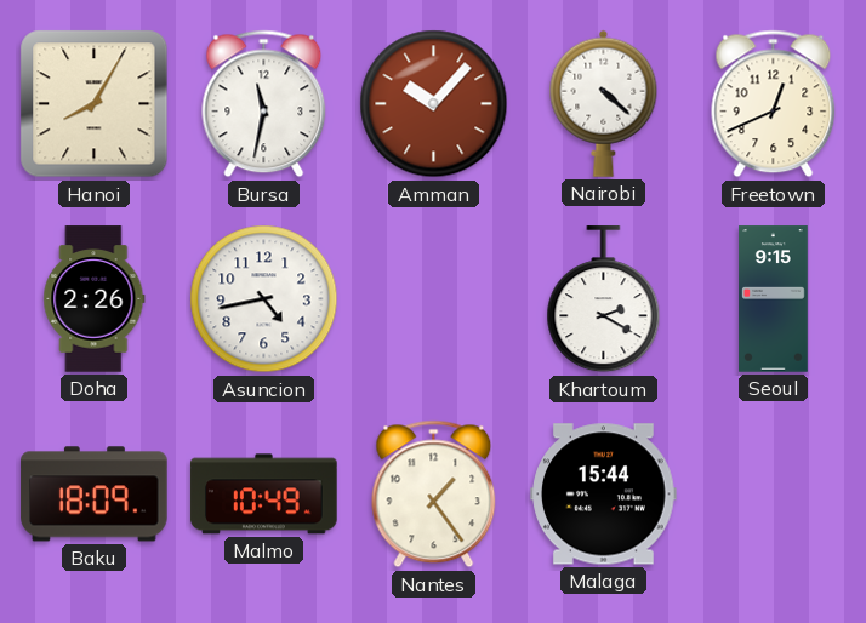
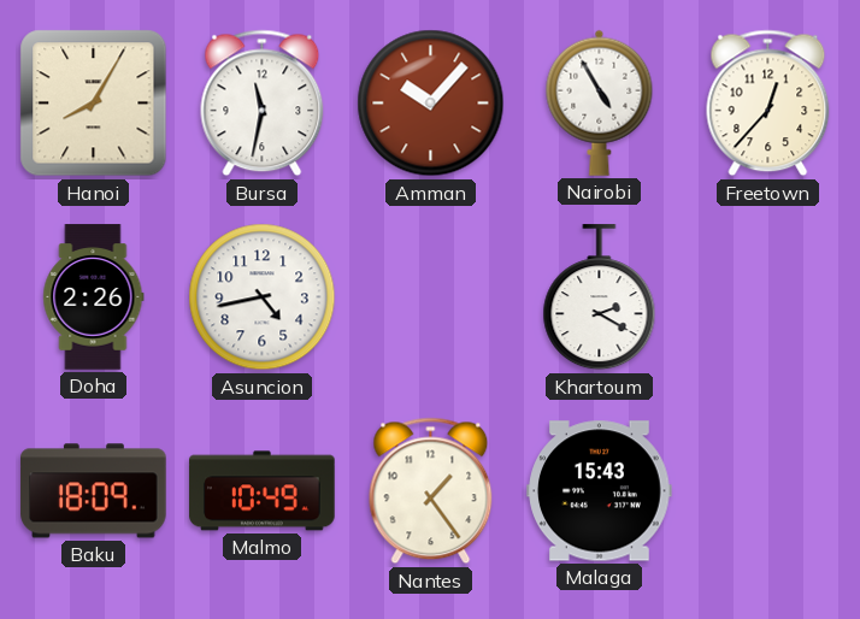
Nairobi: 4:22 -> 4:55 (600, 102)
Freetown: 12:41 -> 12:37 (768, 104)
Seoul: 9:15 -> none (774, 299)
Malaga: 15:44 -> 15:43 (600, 491)
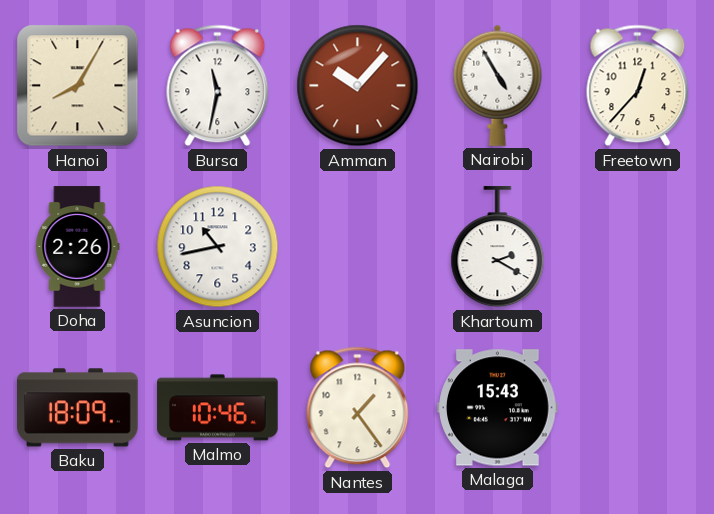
Asuncion: 4:43 -> 10:43 (218, 247)
Malmo: 10:49 -> 10:46 (218, 408)
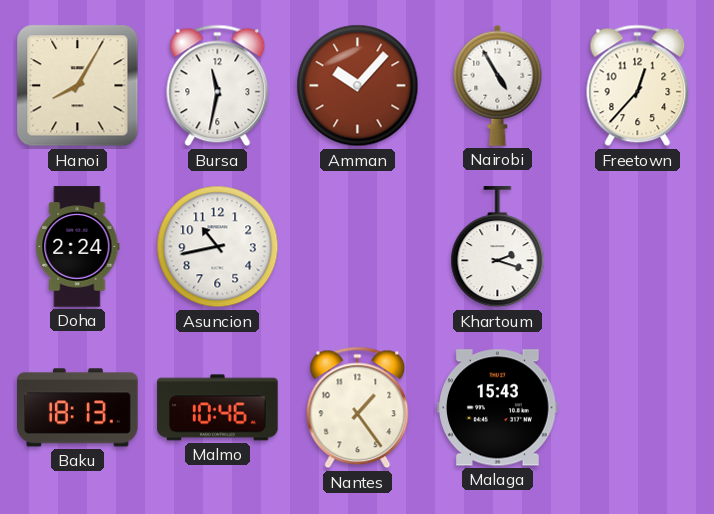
Doha: 2:26 -> 2:24 (78, 247)
Khartoum: 2:20 -> 2:18 (498, 247)
Baku: 18:09 -> 18:13 (78, 408)
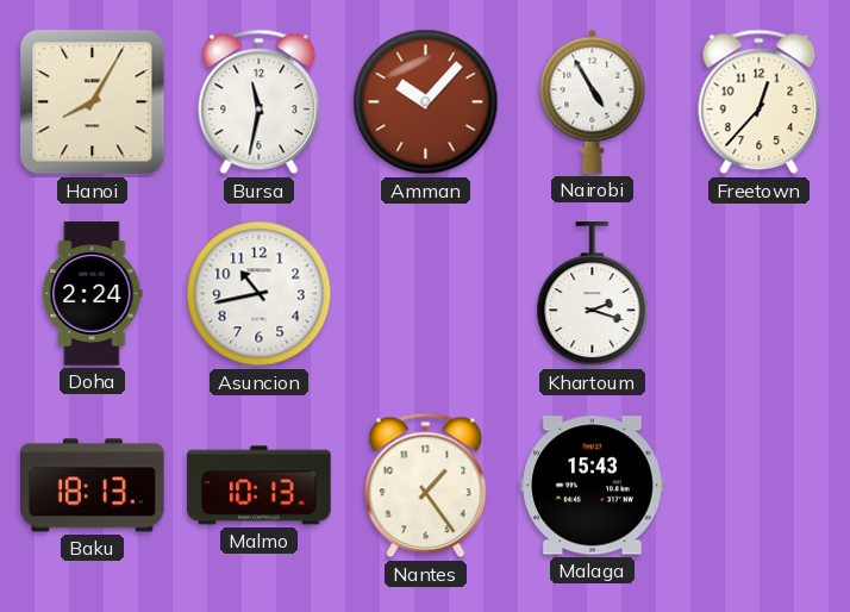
Malmo: 10:46 -> 10:13 (260, 486)
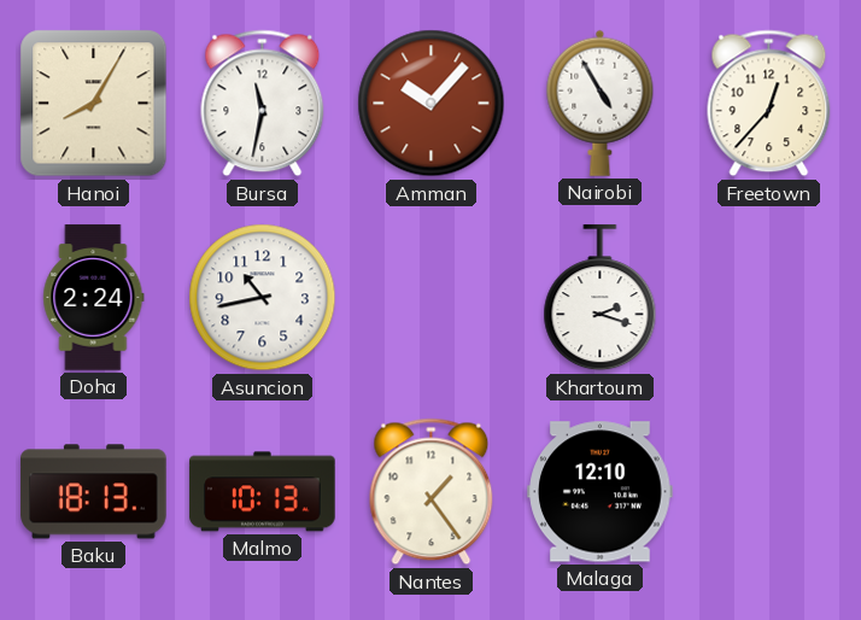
Malaga: 15:43 -> 12:10 (601, 492)
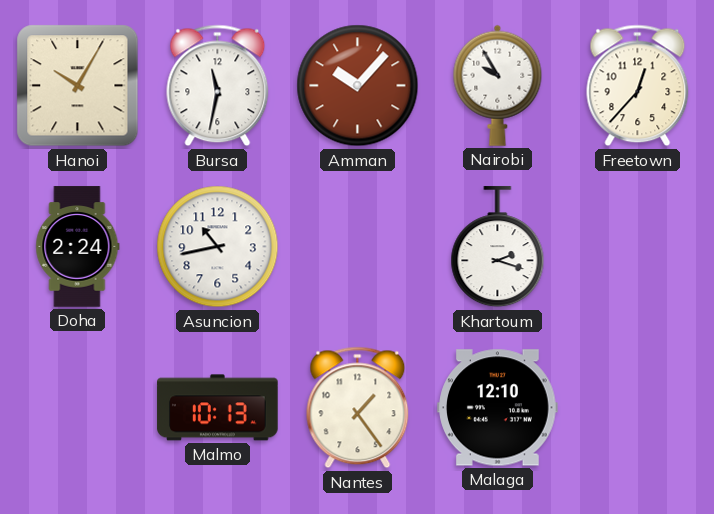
Hanoi: 8:05 -> 10:05 (78, 86)
Nairobi: 4:55 -> 9:55 (498, 85)
Baku: 18:13 -> none (94, 492)
